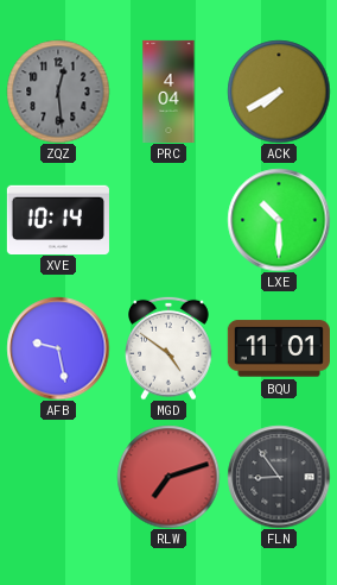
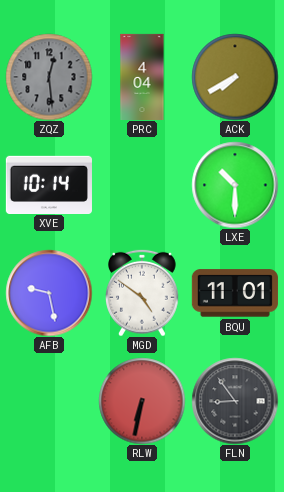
RLW: 7:12 -> 6:32 (142, 401)
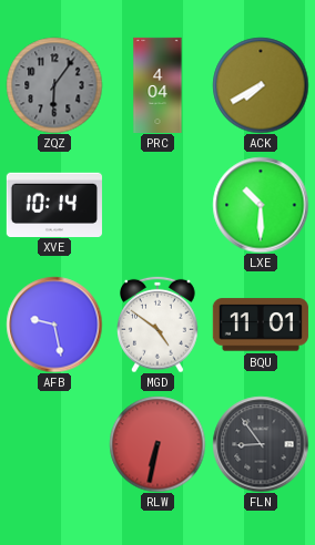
ZQZ: 12:29 -> 6:06 (54, 85)
